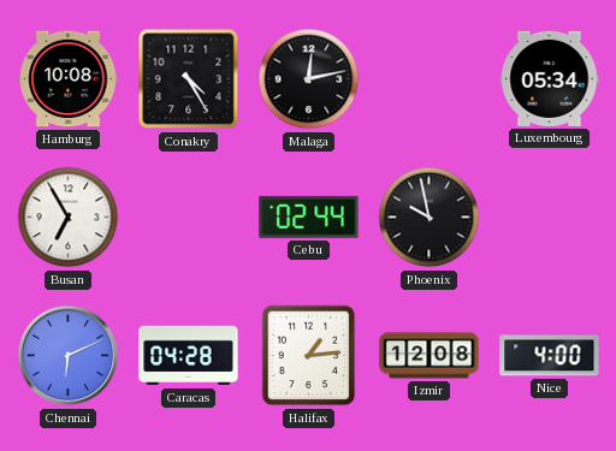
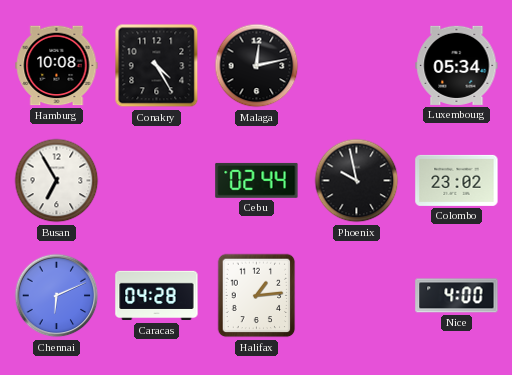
Colombo: none -> 23:02 (457, 180)
Izmir: 12:08 -> none (430, 356)
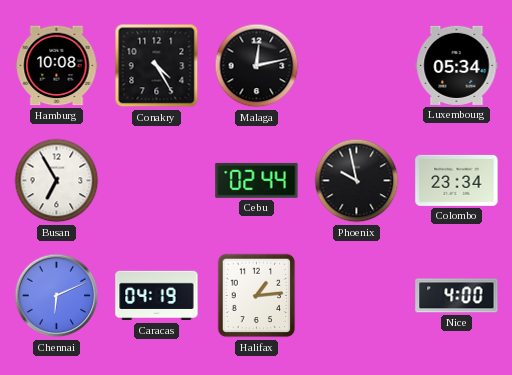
Colombo: 23:02 -> 23:34 (457, 180)
Caracas: 04:28 -> 04:19 (157, 296)
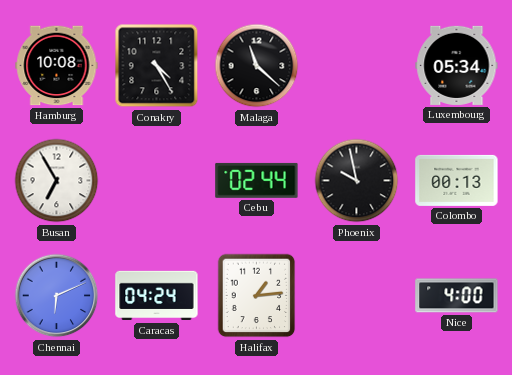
Malaga: 12:13 -> 11:22 (257, 66)
Colombo: 23:34 -> 00:13 (457, 180)
Caracas: 04:19 -> 04:24 (157, 296)
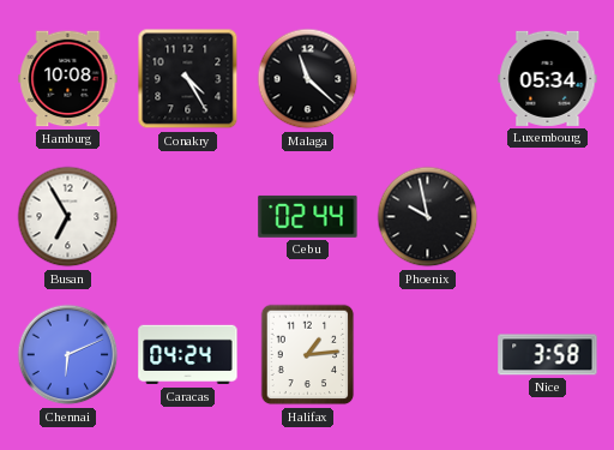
Colombo: 00:13 -> none (457, 180)
Nice: 4:00 -> 3:58 (548, 355)
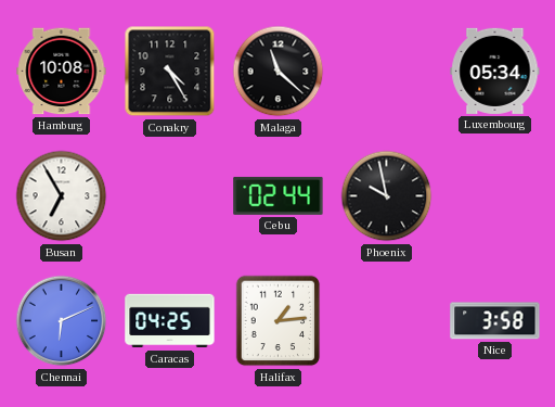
Caracas: 04:24 -> 04:25 (170, 321)
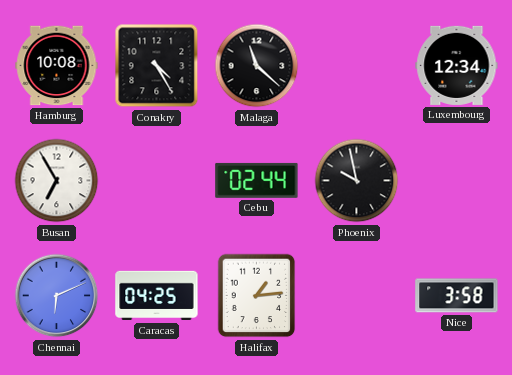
Luxembourg: 05:34 -> 12:34 (457, 65)
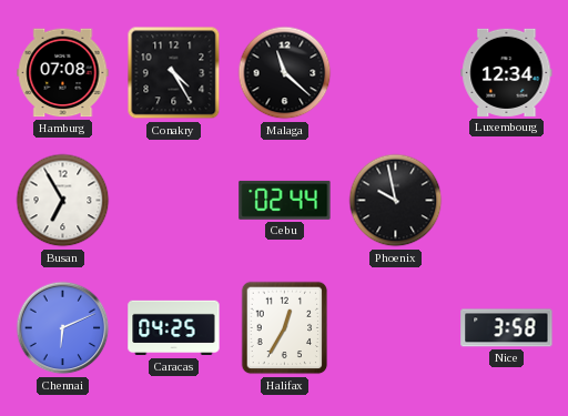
Hamburg: 10:08 -> 07:08 (63, 73)
Halifax: 1:14 -> 12:35 (285, 328)
